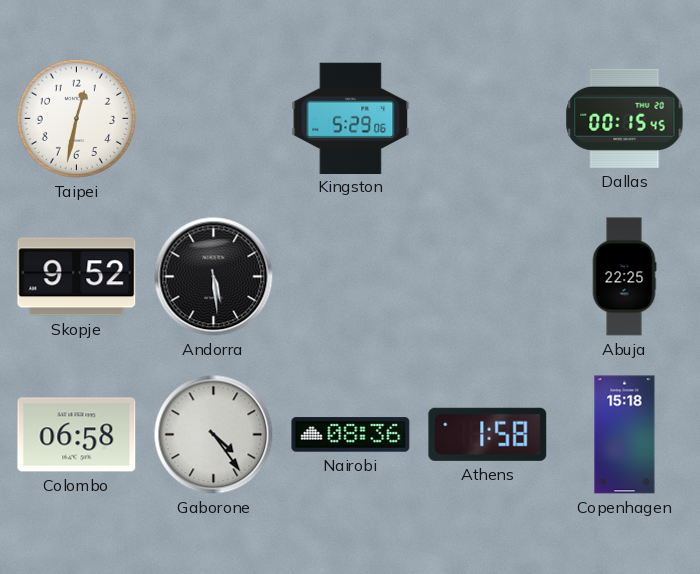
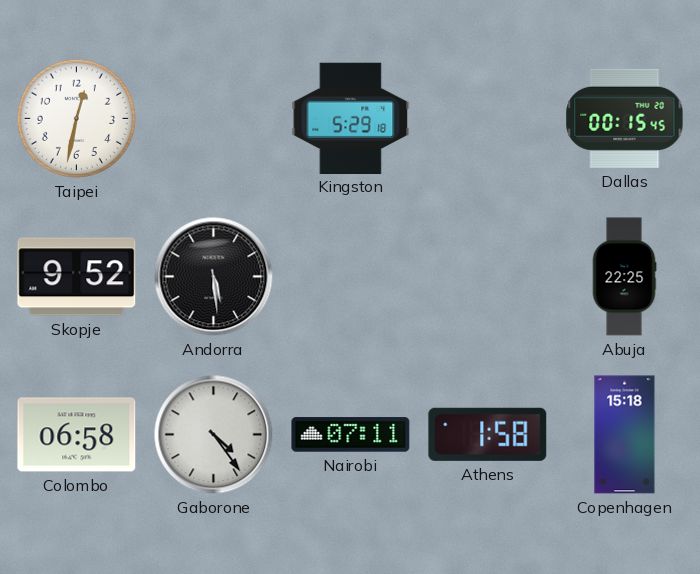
Kingston: 5:29:06 -> 5:29:18 (351, 118)
Nairobi: 08:36 -> 07:11 (351, 435)
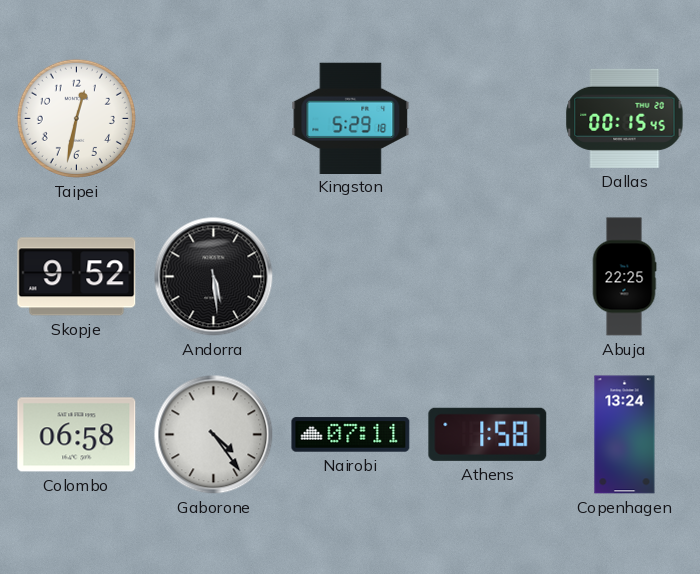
Copenhagen: 15:18 -> 13:24 (625, 435)
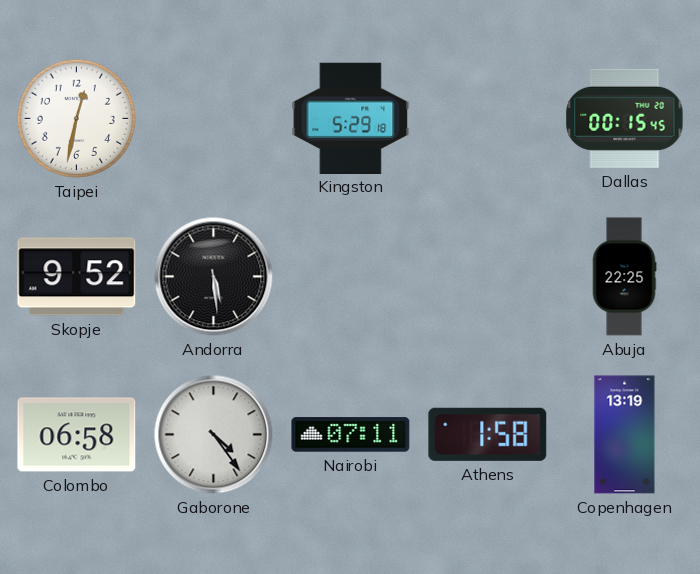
Copenhagen: 13:24 -> 13:19 (625, 435)
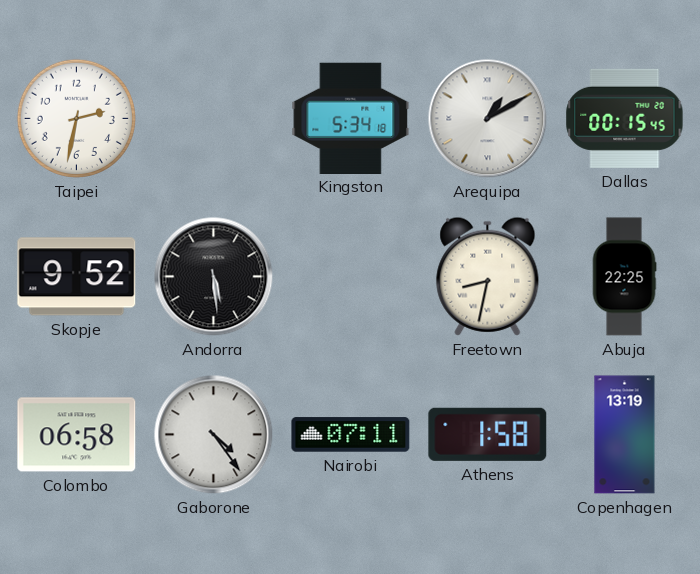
Taipei: 12:32 -> 2:32 (76, 118)
Kingston: 5:29 -> 5:34 (351, 118)
Arequipa: none -> 1:10 (488, 119)
Freetown: none -> 8:32 (488, 276)
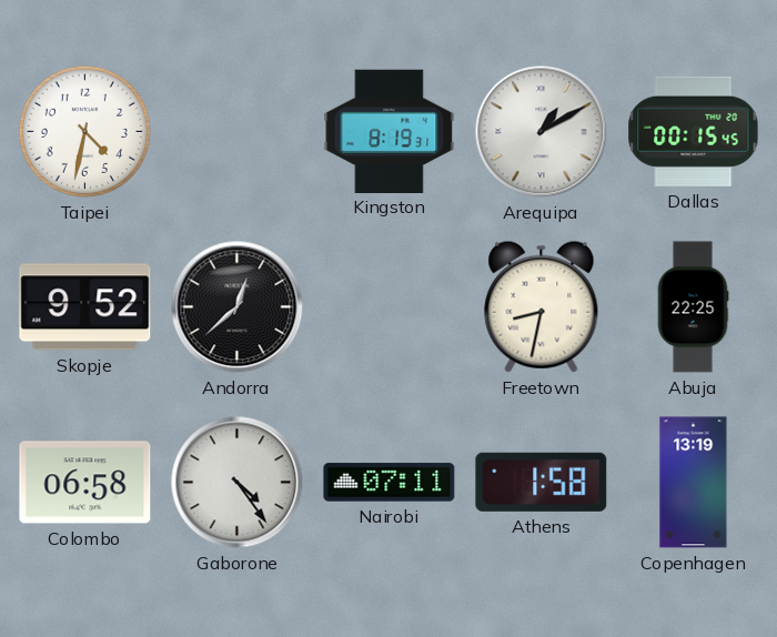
Taipei: 2:32 -> 4:32 (84, 131)
Kingston: 5:34 -> 8:19 (390, 131)
Andorra: 5:29 -> 12:38 (238, 307)
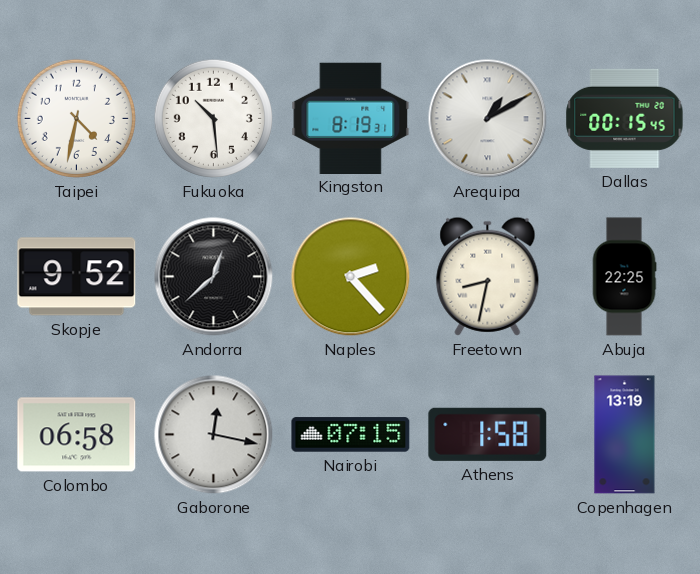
Fukuoka: none -> 10:29 (213, 118)
Naples: none -> 2:23 (351, 277)
Gaborone: 4:24 -> 12:17 (214, 435)
Nairobi: 07:11 -> 07:15 (351, 435)
